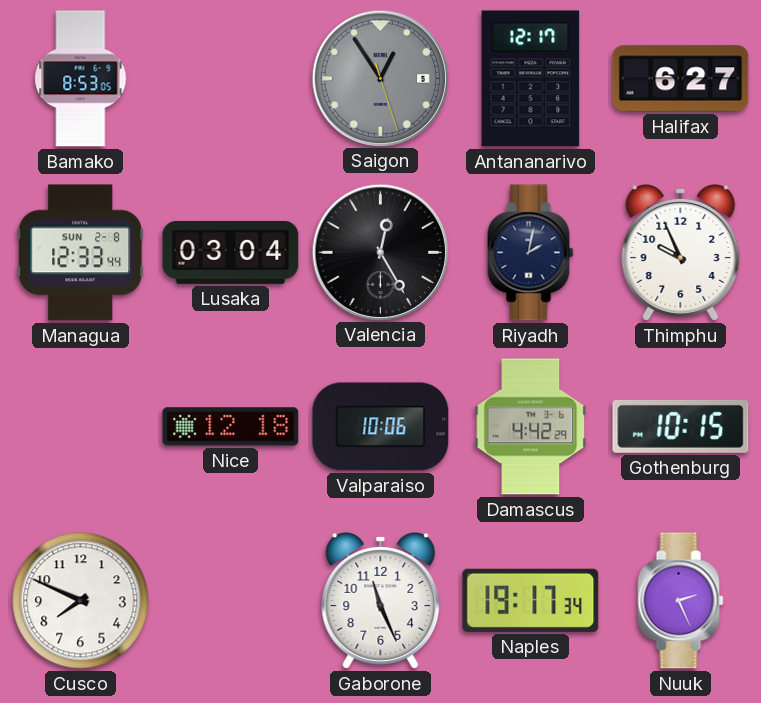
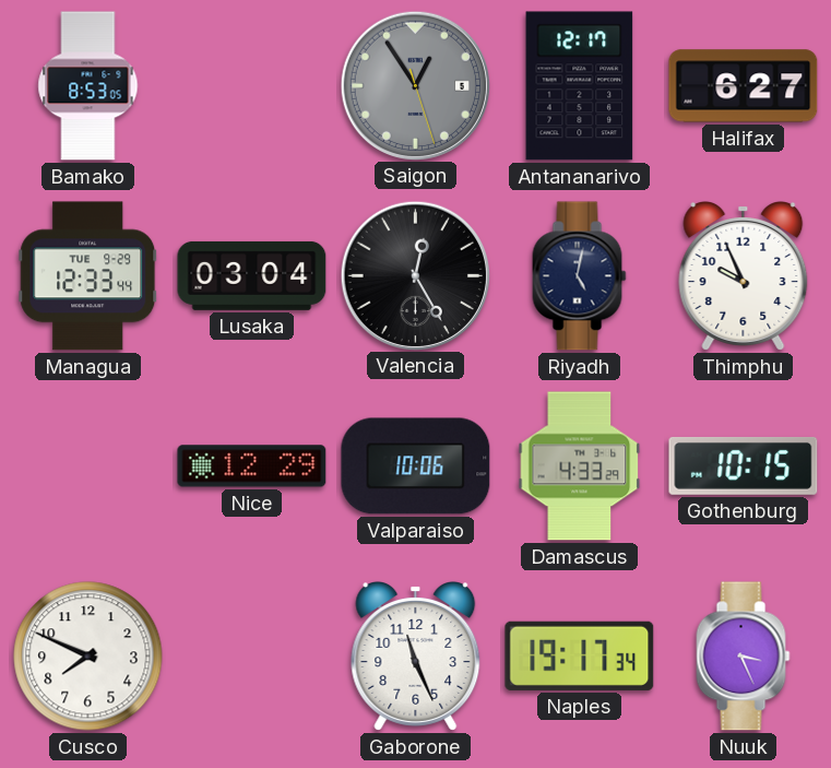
Managua date: SUN 2-8 -> TUE 9-29 (88, 276)
Riyadh: 2:02 -> 5:02 (580, 276)
Nice: 12:18 -> 12:29 (252, 466)
Damascus: 4:42 -> 4:33 (580, 466)
Nuuk: 2:26 -> 3:26 (744, 657)
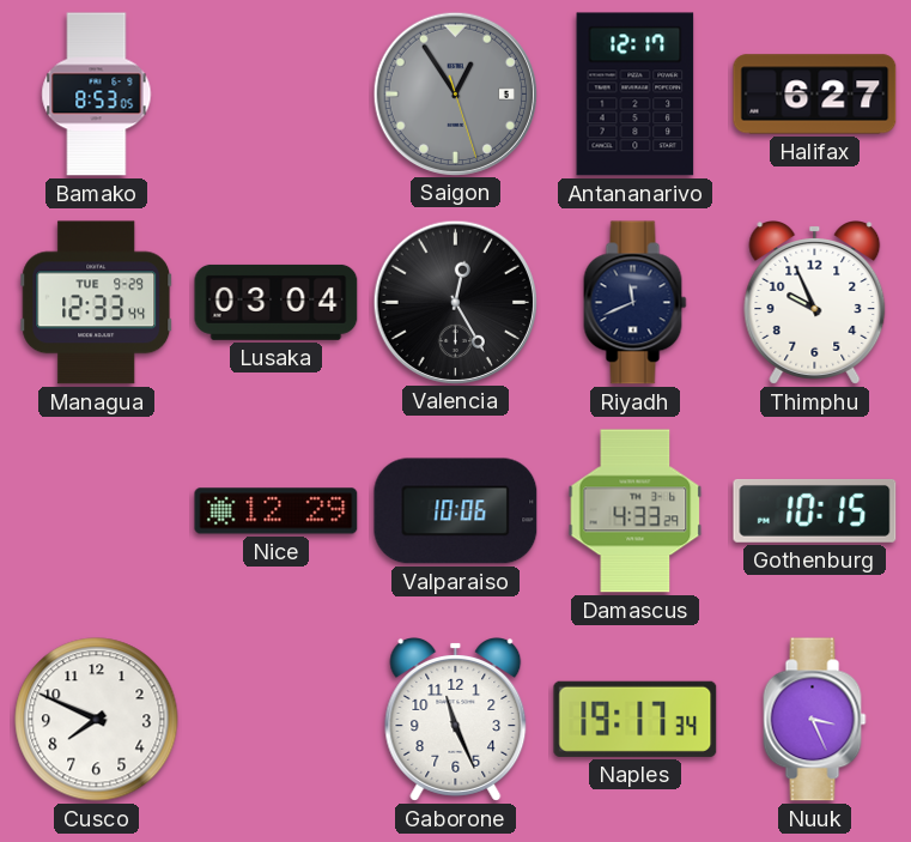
Riyadh: 5:02 -> 11:41 (636, 303)
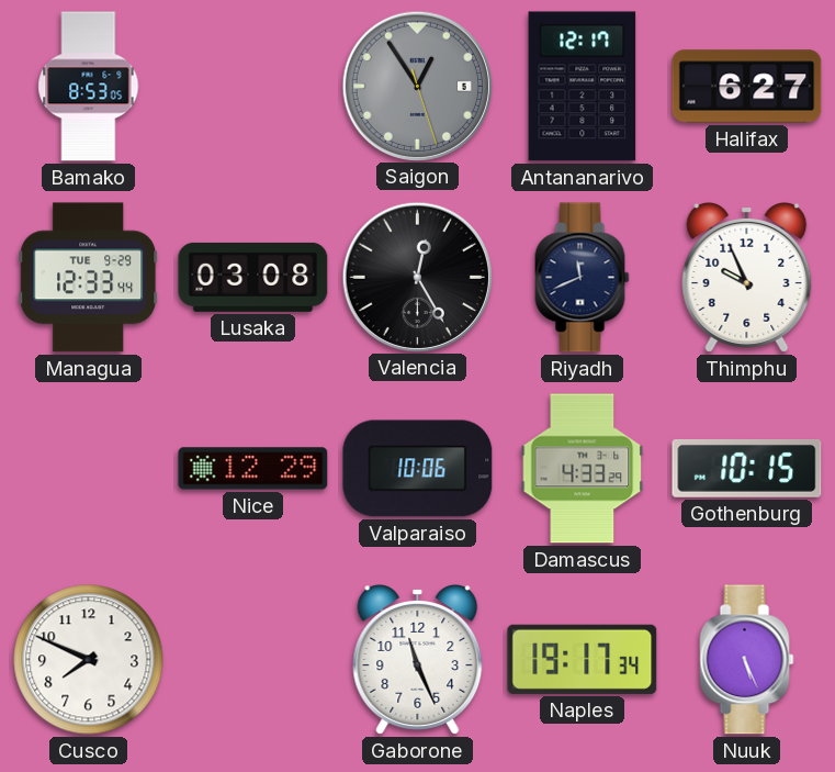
Lusaka: 03:04 -> 03:08 (253, 277)
Nuuk: 3:26 -> 5:26 (747, 660)
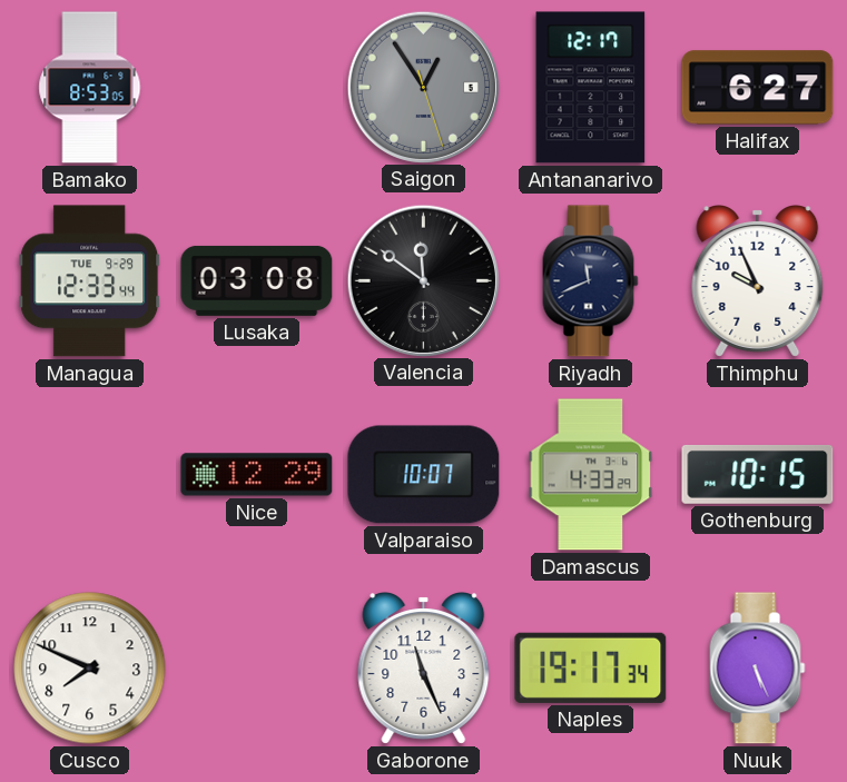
Valencia: 12:25 -> 11:51 (423, 280)
Valparaiso: 10:06 -> 10:07 (424, 475)
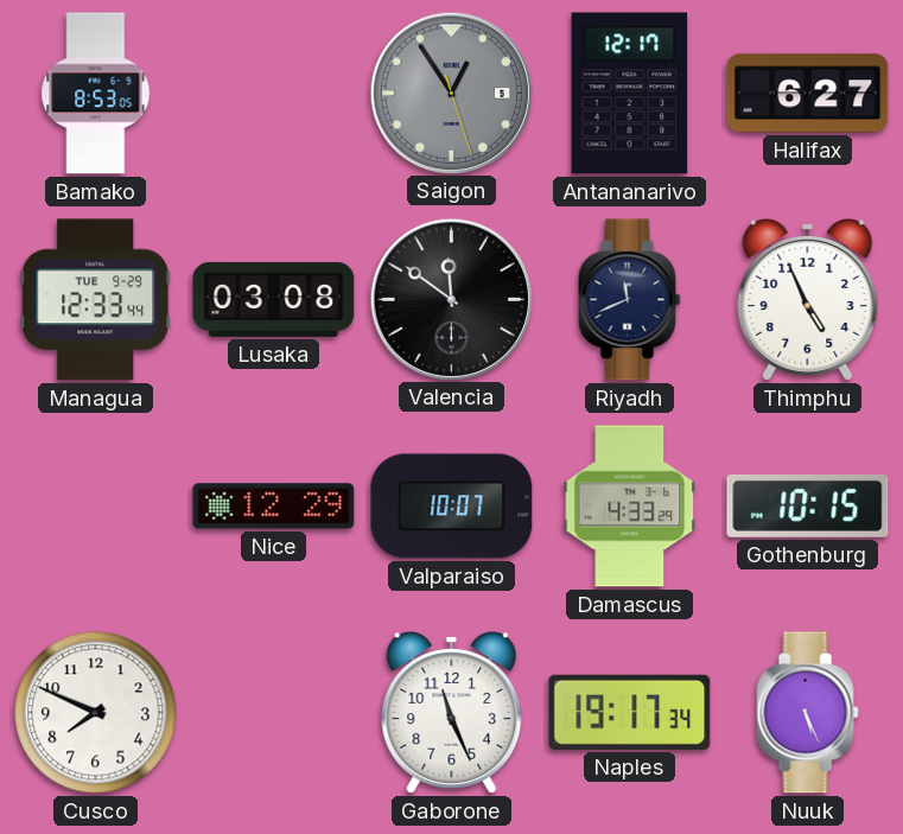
Thimphu: 9:56 -> 4:56 (808, 300)
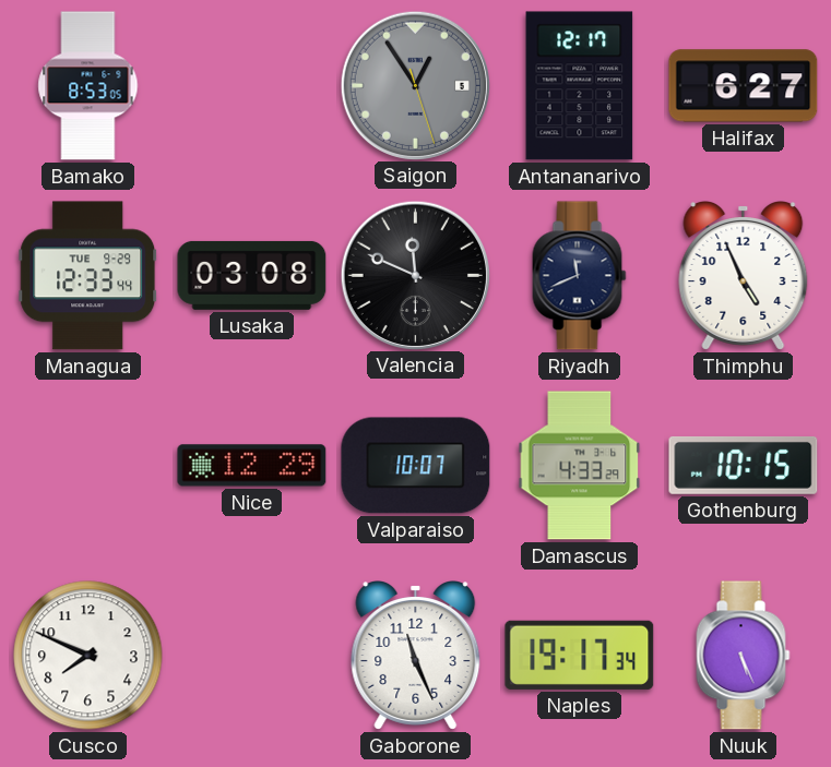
Valencia: 11:51 -> 11:49 (415, 275)
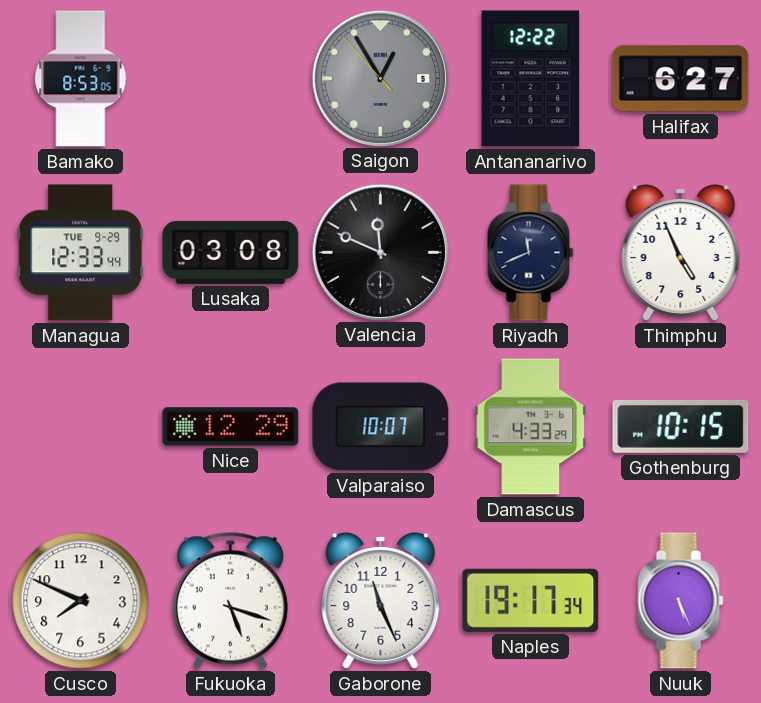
Saigon: 12:54:27 -> 12:54:53 (380, 78)
Antananarivo: 12:17 -> 12:22 (531, 79)
Fukuoka: none -> 5:18 (230, 600)
